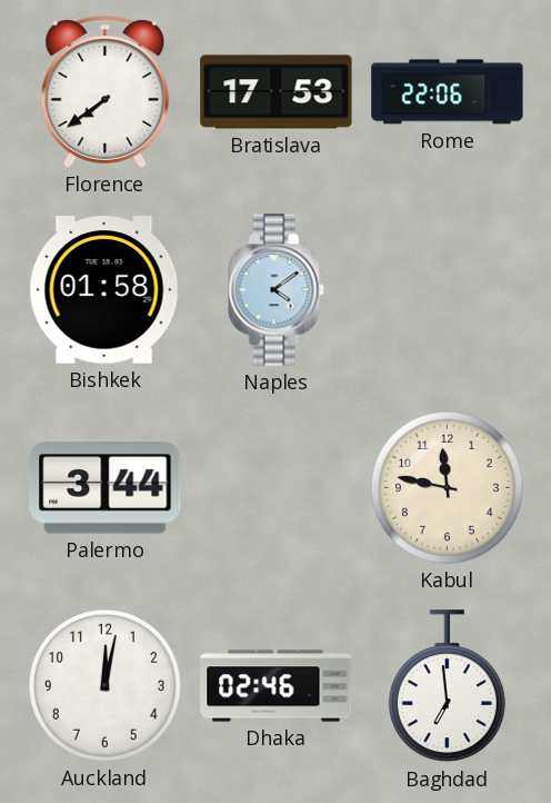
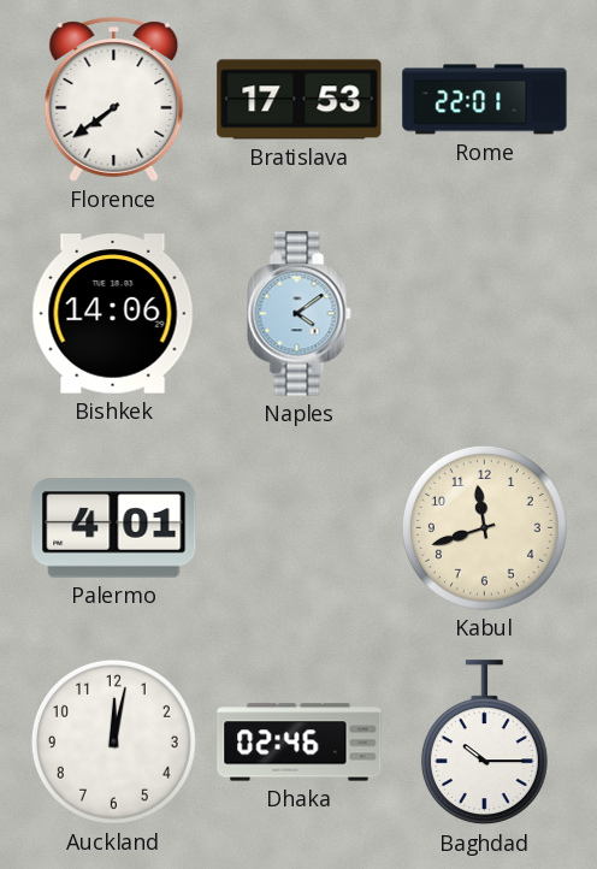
Rome: 22:06 -> 22:01 (485, 100)
Bishkek: 01:58 -> 14:06 (113, 314)
Palermo: 3:44 -> 4:01 (114, 528)
Kabul: 11:47 -> 11:42 (484, 527)
Baghdad: 6:59 -> 10:15 (484, 743)
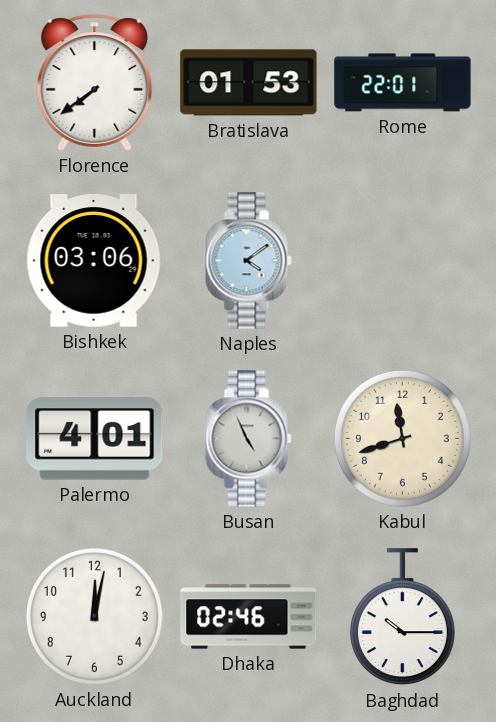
Bratislava: 17:53 -> 01:53 (249, 83)
Bishkek: 14:06 -> 03:06 (94, 261)
Busan: none -> 4:56 (249, 439)
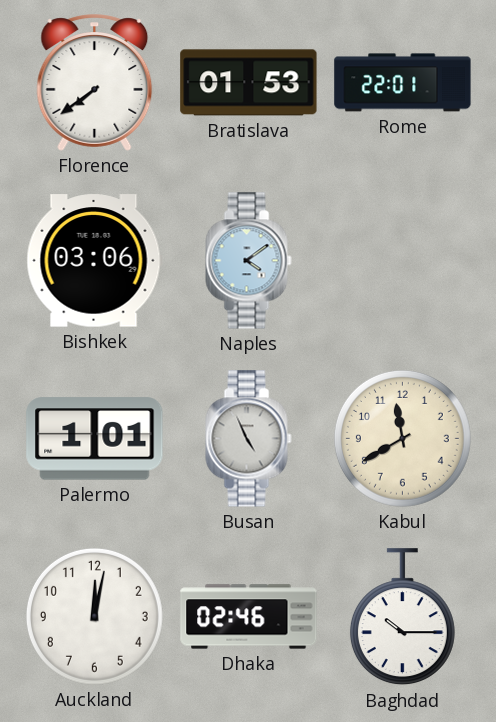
Palermo: 4:01 -> 1:01 (95, 439)
Kabul: 11:42 -> 11:40 (402, 438)
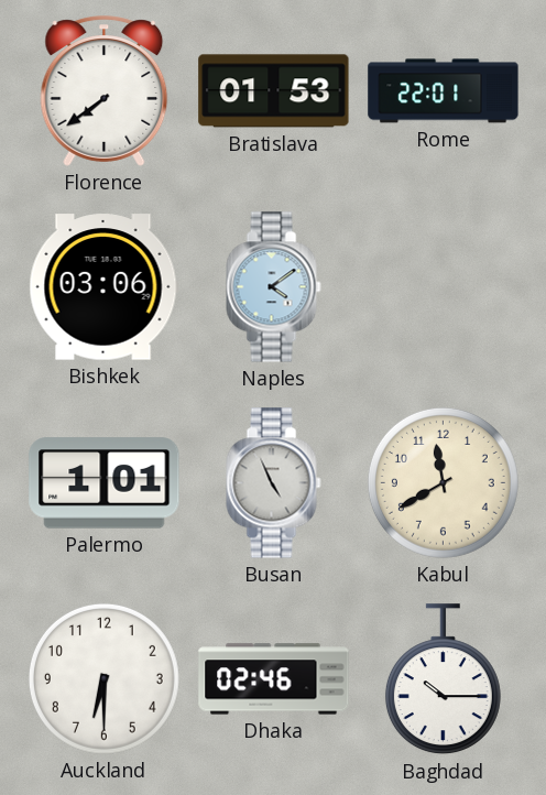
Auckland: 12:02 -> 6:30 (103, 678)
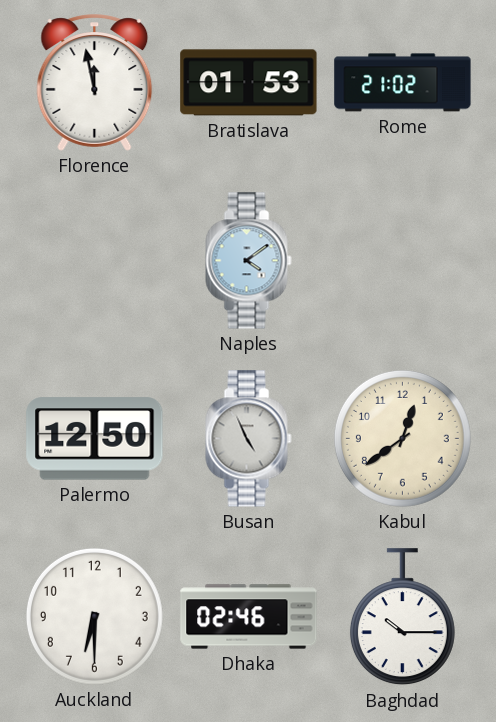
Florence: 7:39 -> 11:58 (95, 83)
Rome: 22:01 -> 21:02 (403, 83)
Bishkek: 03:06 -> none (103, 287)
Palermo: 1:01 -> 12:50 (95, 439)
Kabul: 11:40 -> 12:39 (402, 438)
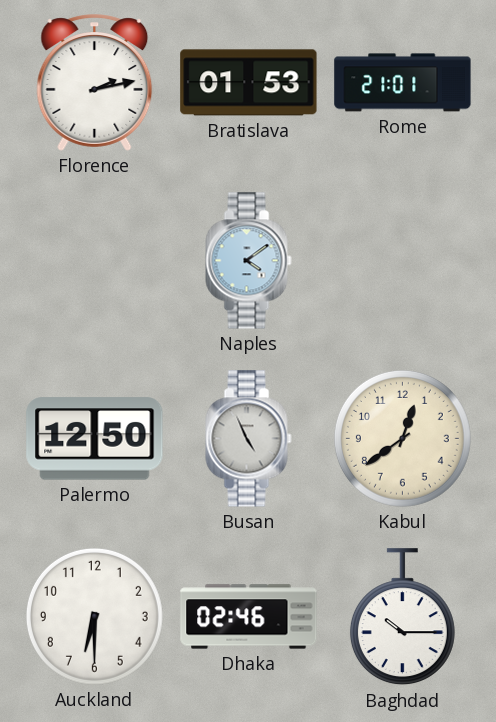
Florence: 11:58 -> 2:13 (95, 83)
Rome: 21:02 -> 21:01 (403, 83)
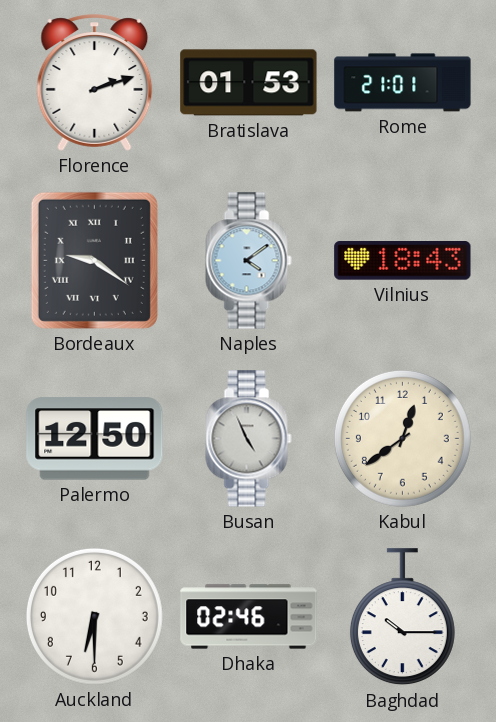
Florence: 2:13 -> 2:12 (95, 83)
Bordeaux: none -> 9:21 (94, 260)
Vilnius: none -> 18:43 (403, 261)
